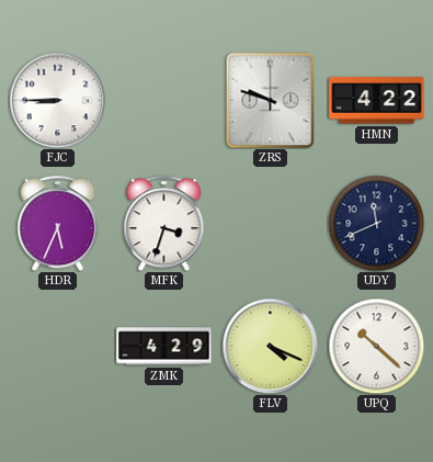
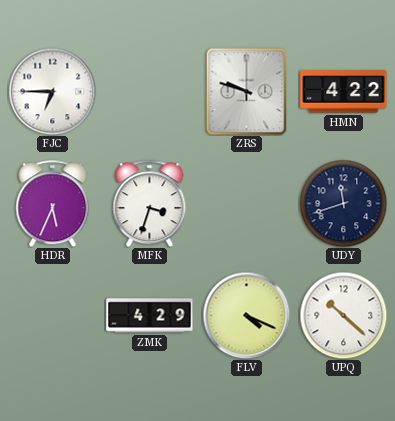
FJC: 8:45 -> 6:45 (52, 91)
UDY: 11:41 -> 11:42 (343, 203)
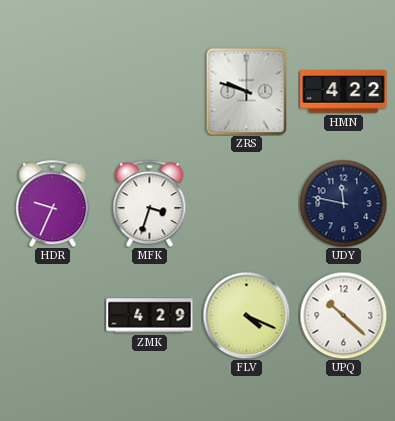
FJC: 6:45 -> none (52, 91)
HDR: 5:34 -> 9:34 (53, 203)
UDY: 11:42 -> 11:47 (343, 203)
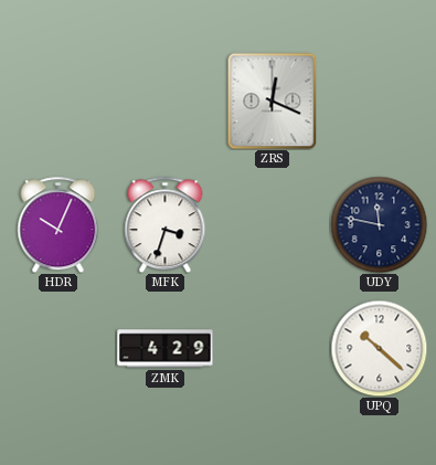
ZRS: 9:48 -> 12:19 (273, 101)
HMN: 4:22 -> none (344, 92)
HDR: 9:34 -> 10:04 (59, 224)
FLV: 4:19 -> none (246, 315)
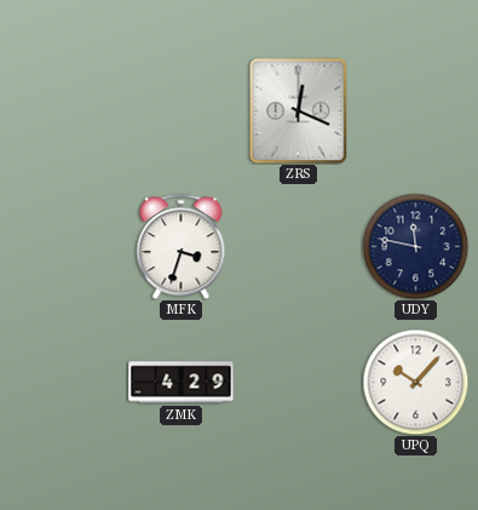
HDR: 10:04 -> none (59, 224)
UPQ: 10:22 -> 10:07 (415, 382)
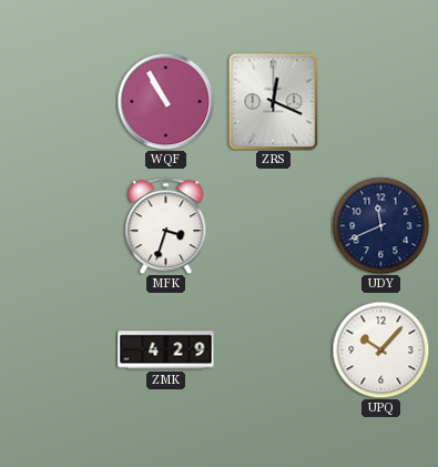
WQF: none -> 10:55 (165, 101)
UDY: 11:47 -> 11:41 (380, 225)
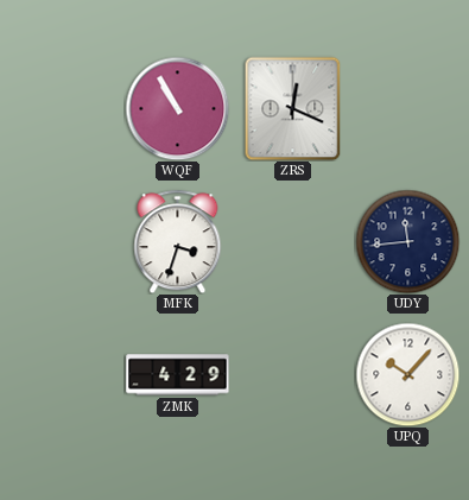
UDY: 11:41 -> 11:44 (407, 241)
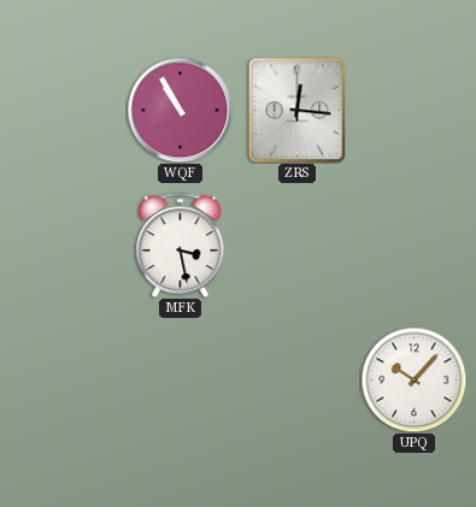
ZRS: 12:19 -> 12:16 (298, 110)
MFK: 3:33 -> 3:28 (181, 244)
UDY: 11:44 -> none (407, 241)
ZMK: 4:29 -> none (178, 375)
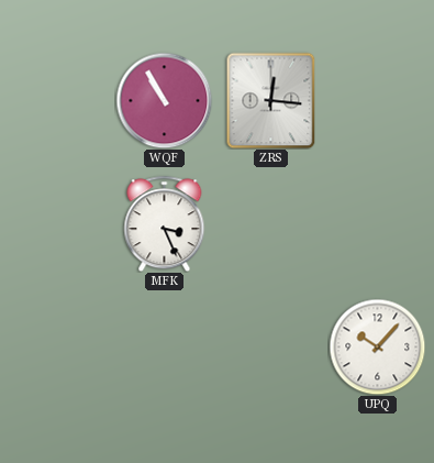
MFK: 3:28 -> 3:26 (165, 223)
